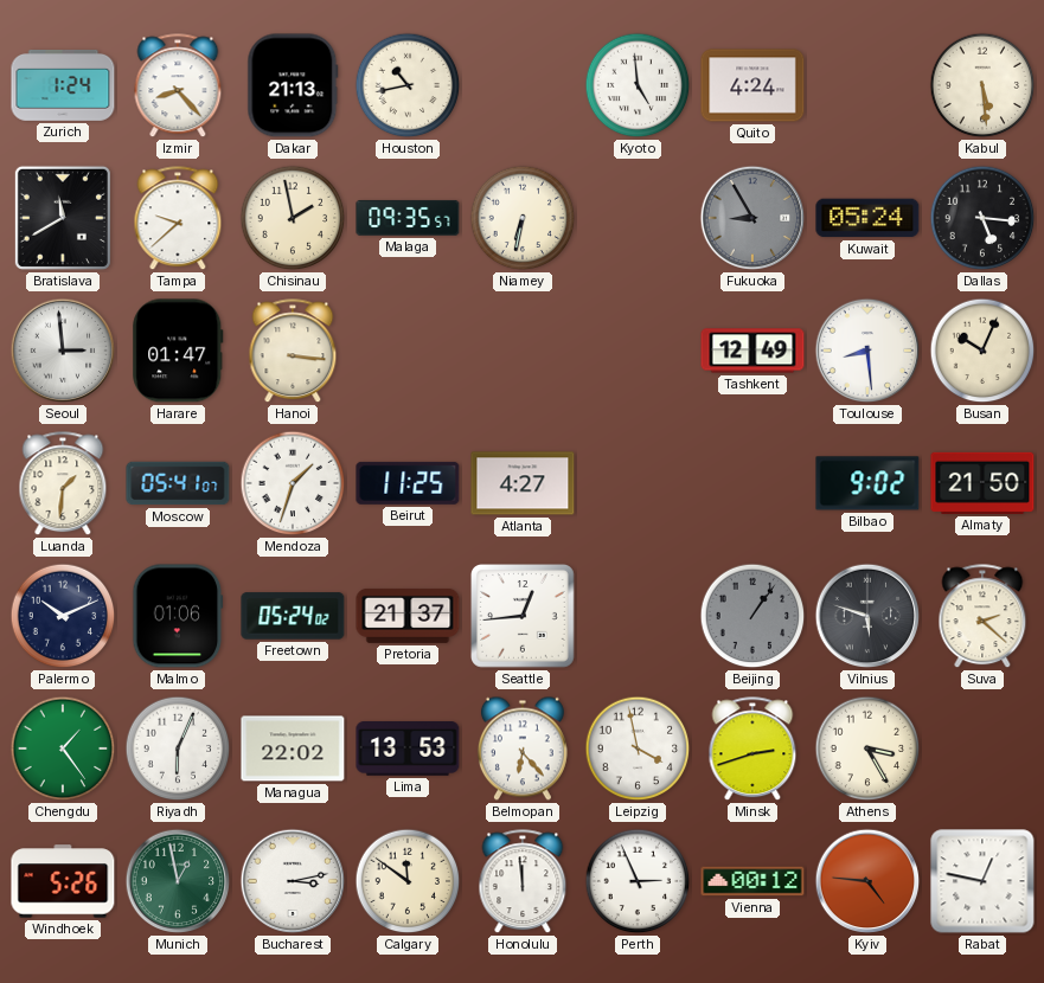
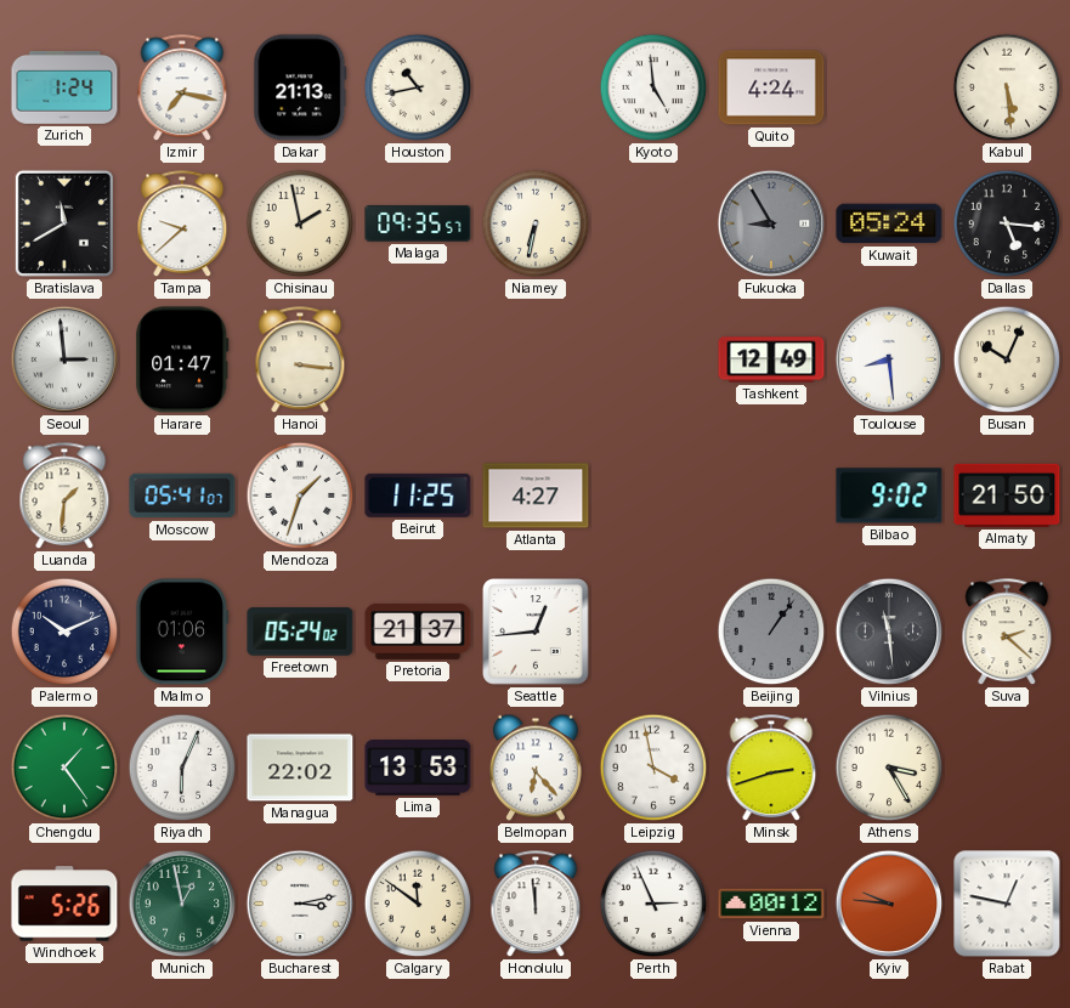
Izmir: 8:23 -> 7:17 (182, 89)
Vilnius: 5:48 -> 11:29 (889, 632)
Kyiv: 4:46 -> 9:46 (889, 904)
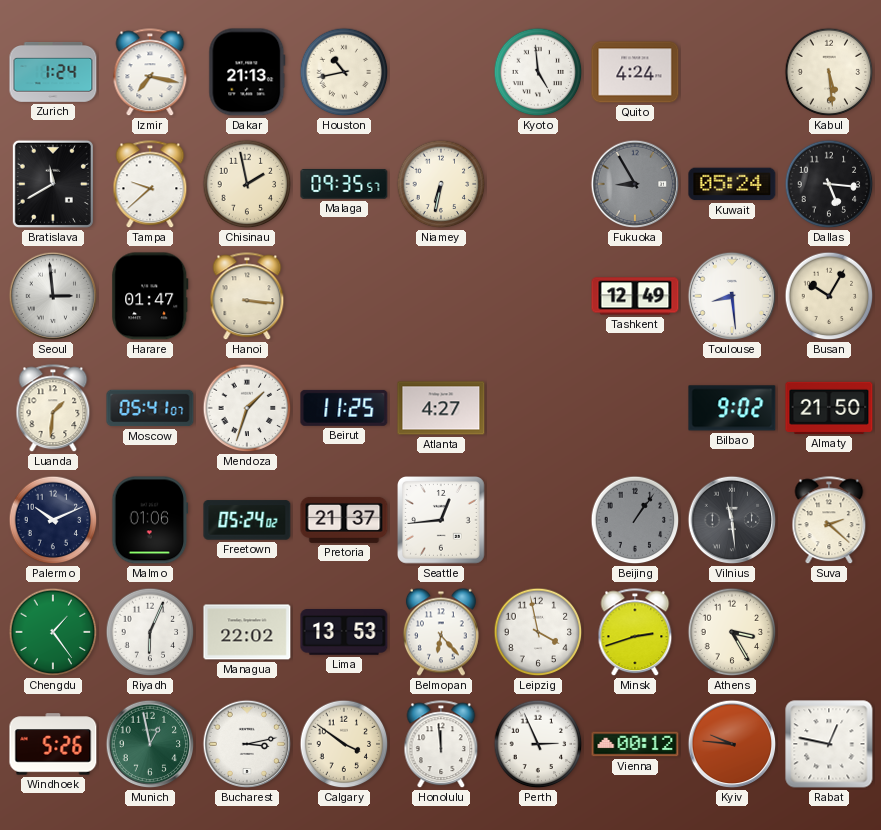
Busan: 10:04 -> 10:05 (829, 296)
Calgary: 11:51 -> 3:51 (344, 744)
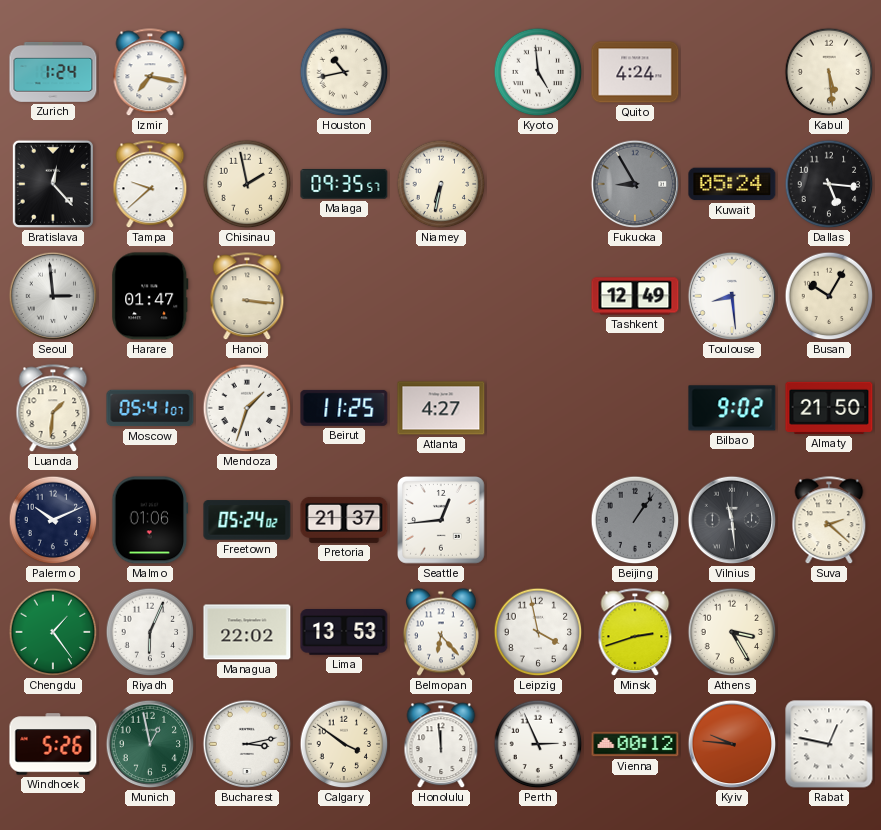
Dakar: 21:13 -> none (247, 72)
Bratislava: 11:40 -> 12:23 (53, 184)
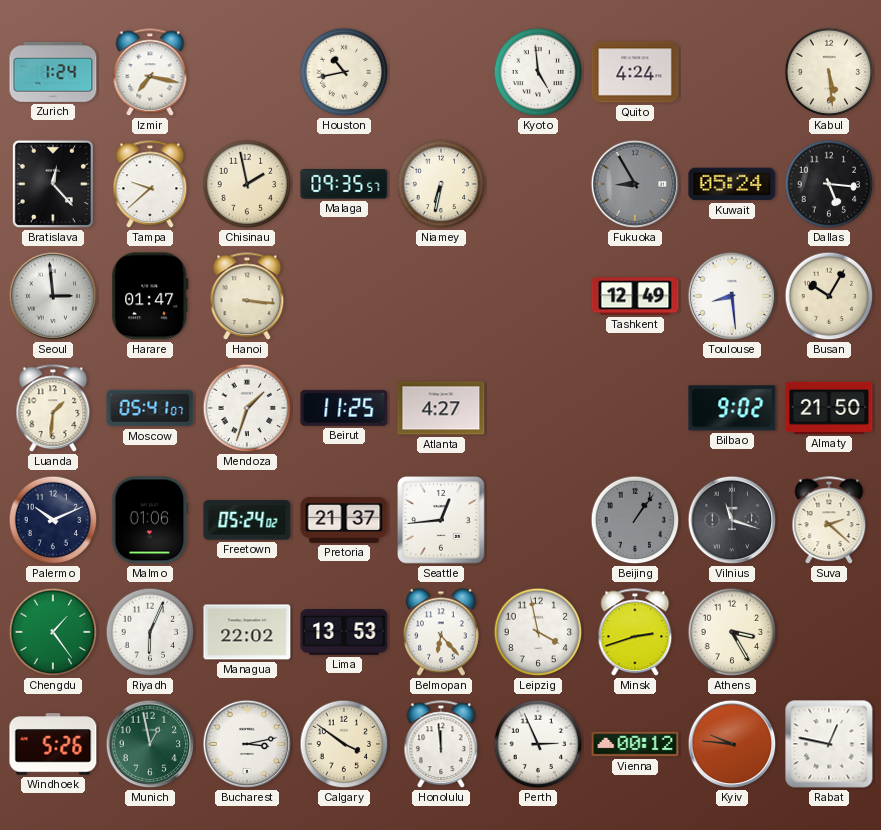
Vilnius: 11:29 -> 11:18 (732, 520)
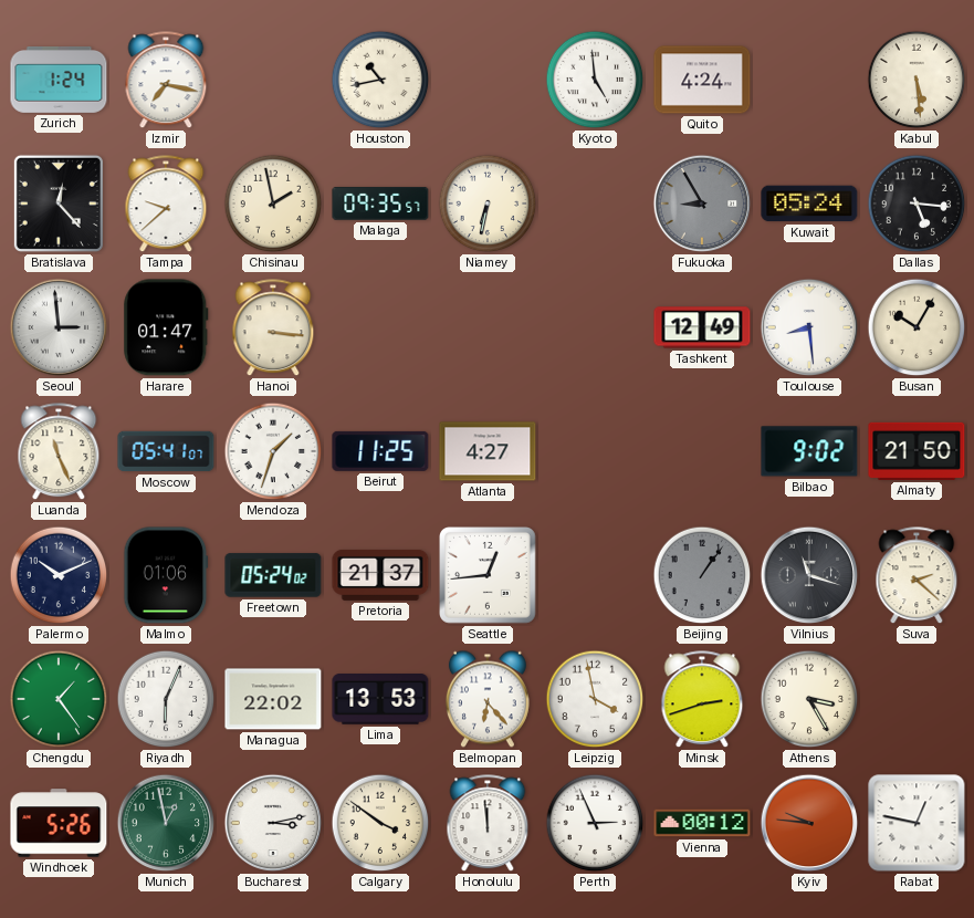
Luanda: 1:31 -> 11:26 (59, 452)
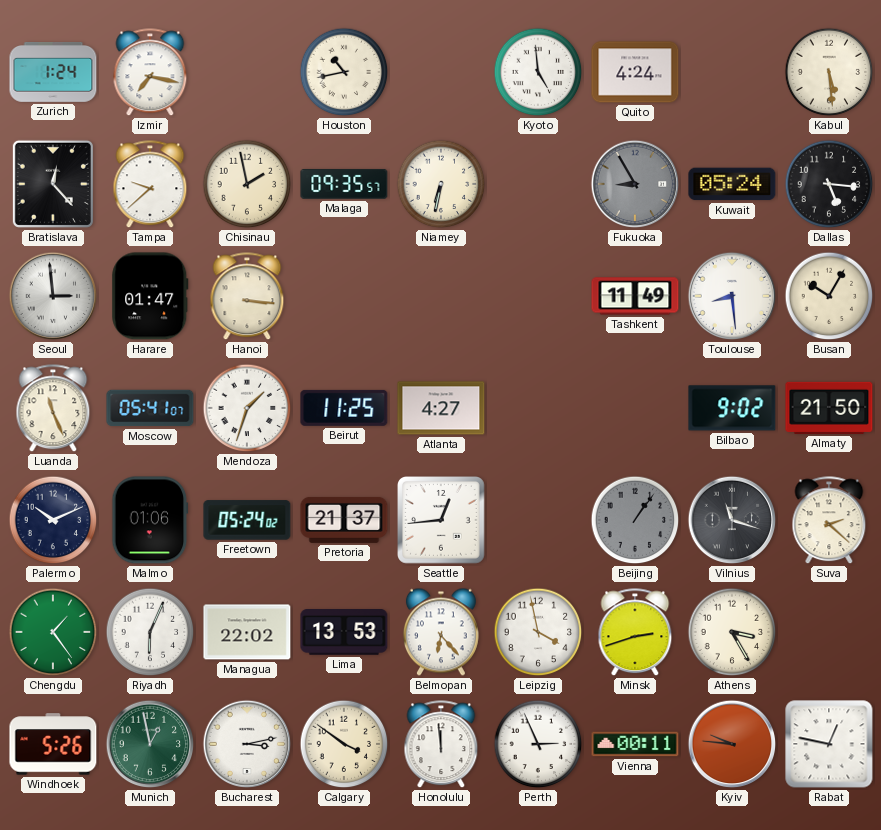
Tashkent: 12:49 -> 11:49 (635, 296)
Vienna: 00:12 -> 00:11 (635, 744)
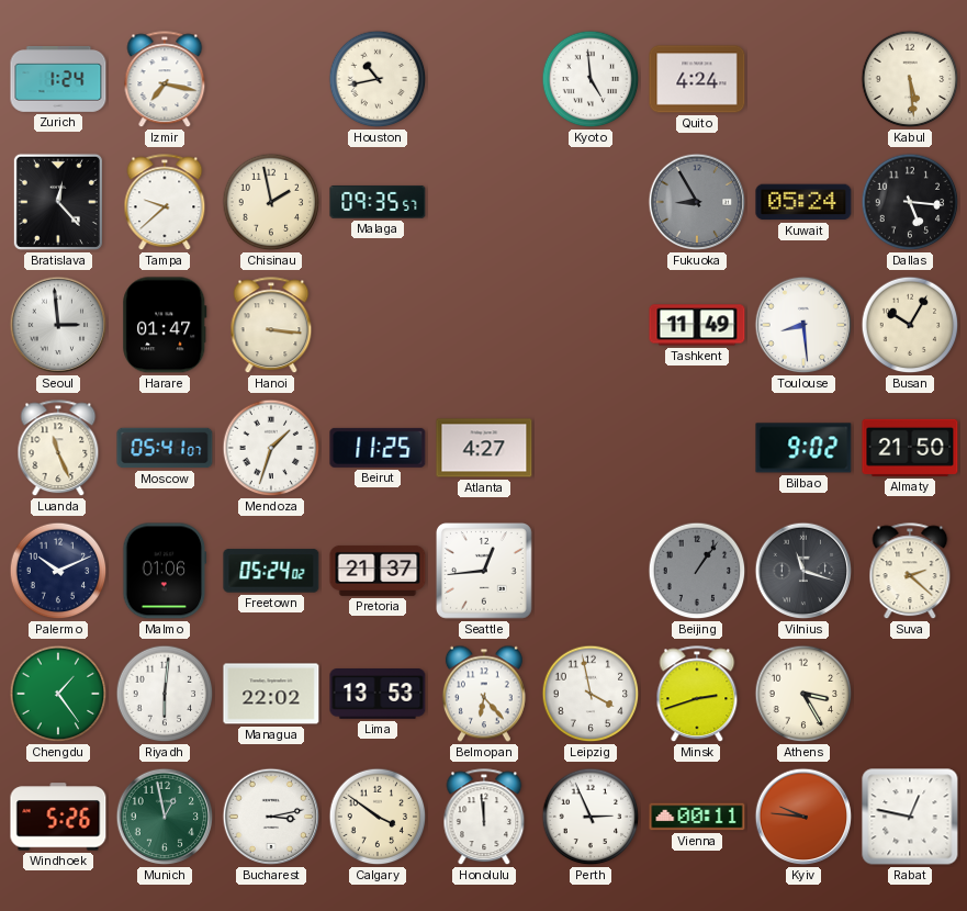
Niamey: 6:32 -> none (441, 184)
Riyadh: 6:04 -> 6:01 (165, 694)
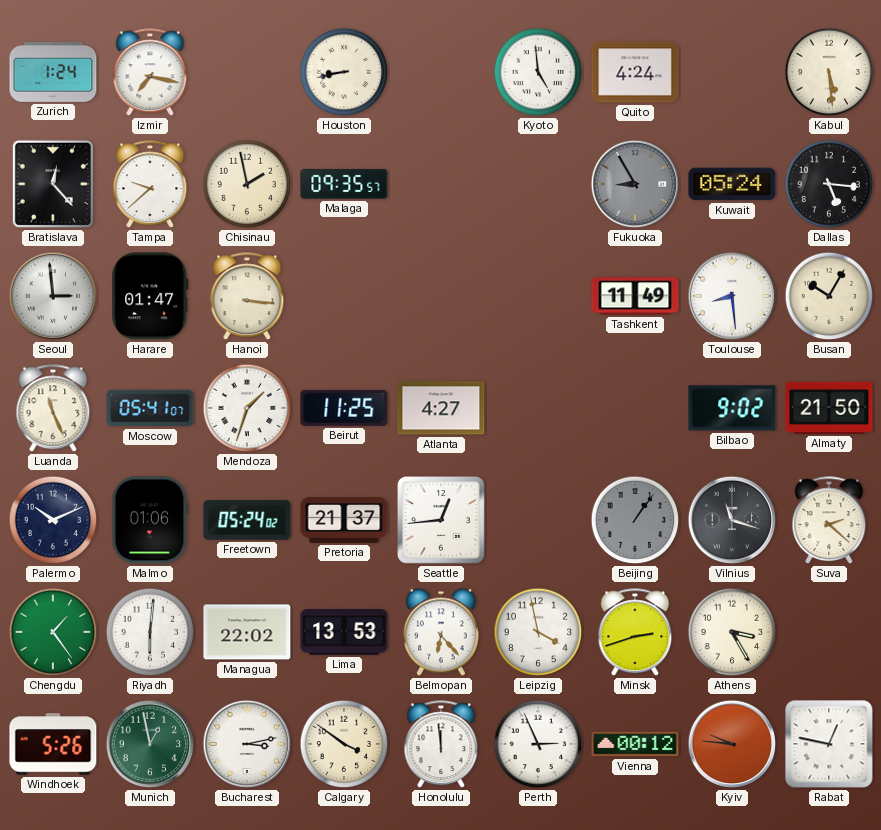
Houston: 10:43 -> 8:43 (344, 72)
Vienna: 00:11 -> 00:12 (635, 744)
